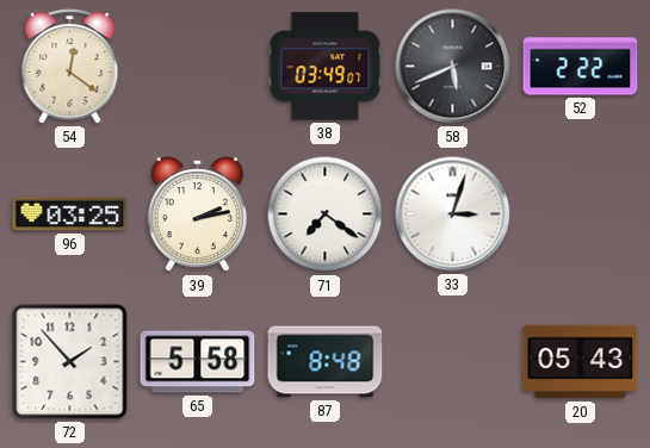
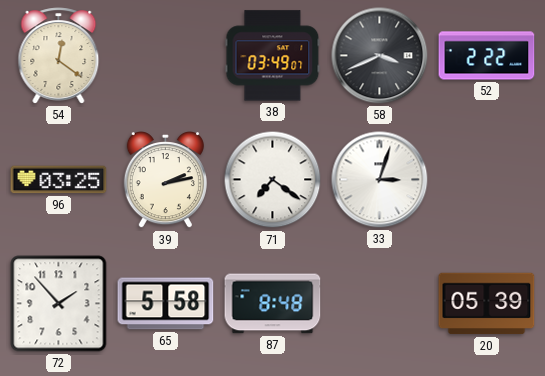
58: 5:41 -> 3:41 (380, 56)
20: 05:43 -> 05:39 (487, 304)
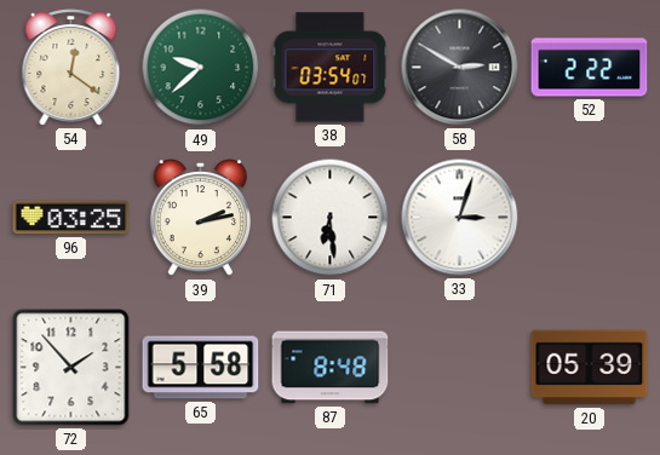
49: none -> 9:38 (201, 68)
38: 03:49 -> 03:54 (331, 68)
58: 3:41 -> 2:50 (460, 68)
71: 7:21 -> 6:29 (331, 218)
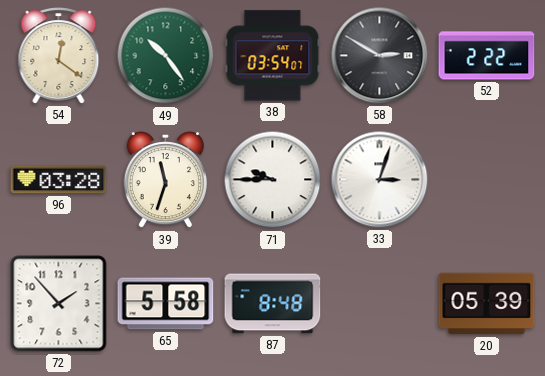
49: 9:38 -> 10:24 (166, 56)
96: 03:25 -> 03:28 (59, 180)
39: 2:13 -> 11:33 (165, 181)
71: 6:29 -> 9:45 (273, 180)
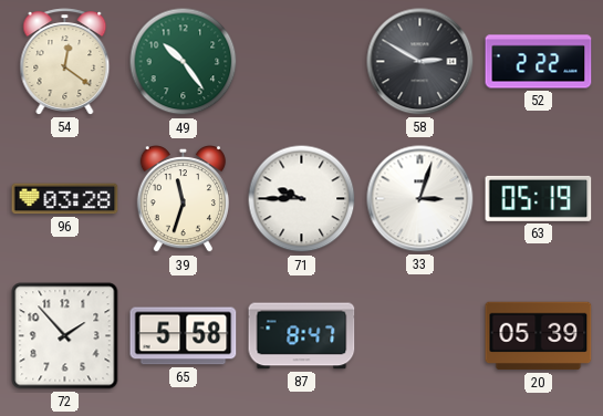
38: 03:54 -> none (273, 56)
63: none -> 05:19 (539, 198)
87: 8:48 -> 8:47 (302, 336)
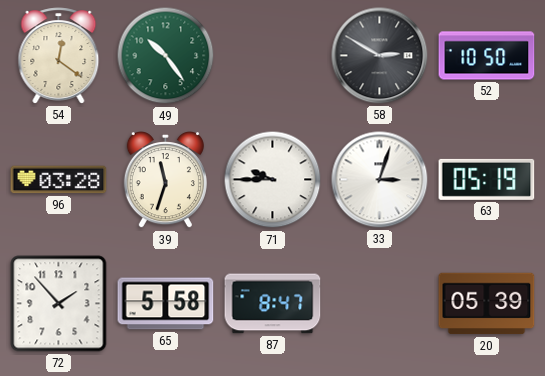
52: 2:22 -> 10:50 (487, 56)
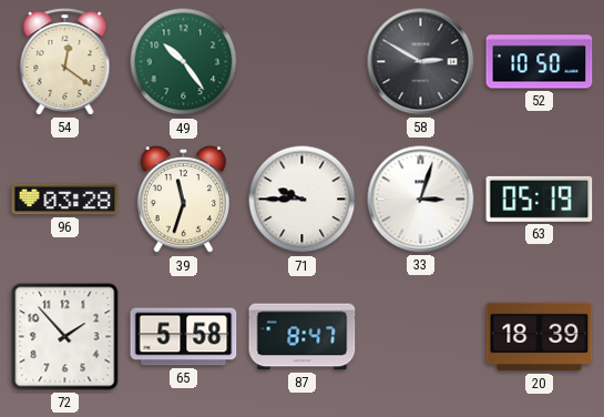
20: 05:39 -> 18:39 (540, 337)
